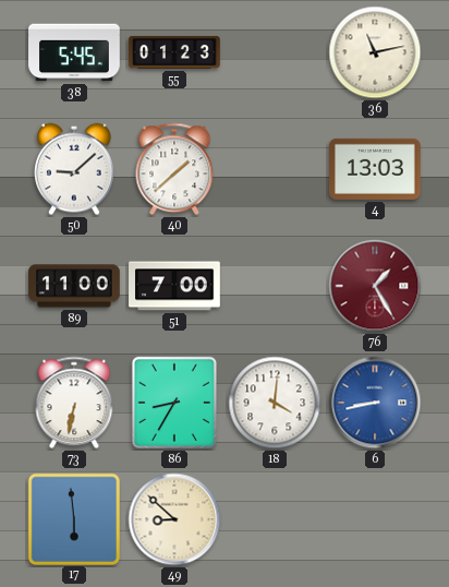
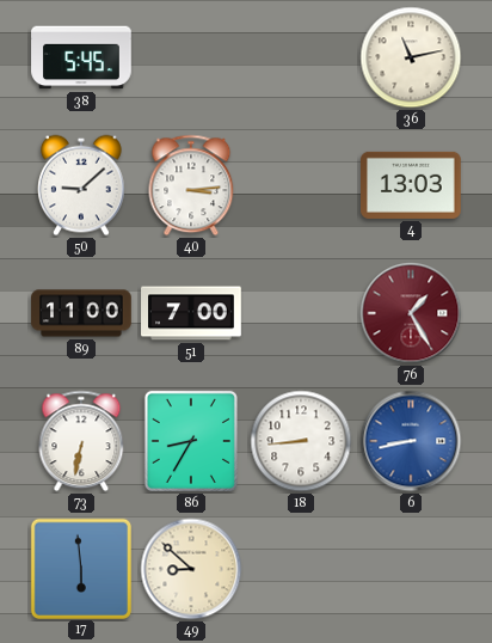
55: 01:23 -> none (174, 52)
40: 1:38 -> 3:14 (191, 185)
18: 4:01 -> 8:44 (301, 441)
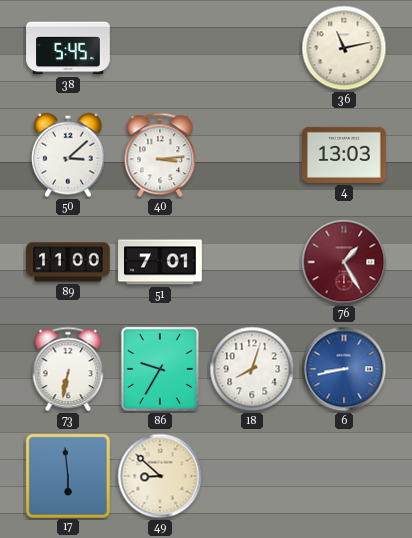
50: 9:08 -> 3:08 (69, 155)
51: 7:00 -> 7:01 (160, 262)
86: 8:35 -> 9:35 (160, 369)
18: 8:44 -> 8:03 (252, 369)
